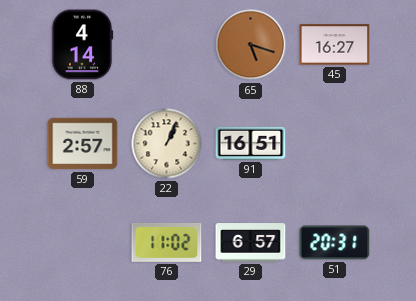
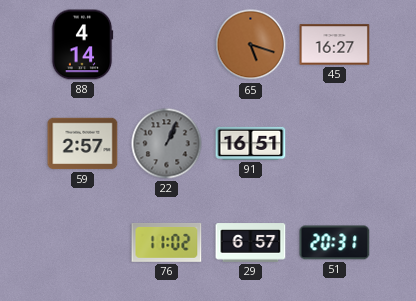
22 dial: cream -> grey (167, 144)
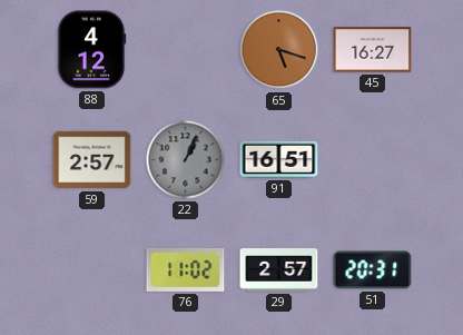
88: 4:14 -> 4:12 (91, 50)
29: 6:57 -> 2:57 (279, 270)
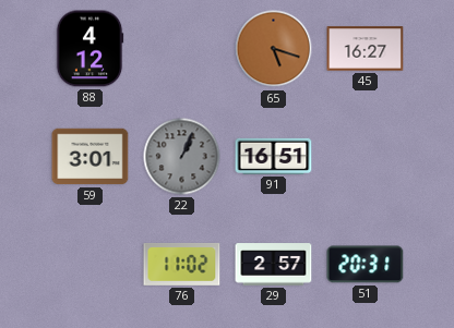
59: 2:57 -> 3:01 (91, 157)
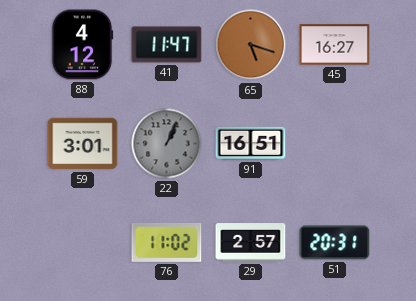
41: none -> 11:47 (167, 45)
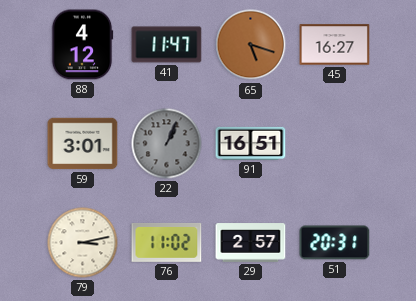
79: none -> 3:13 (83, 243)
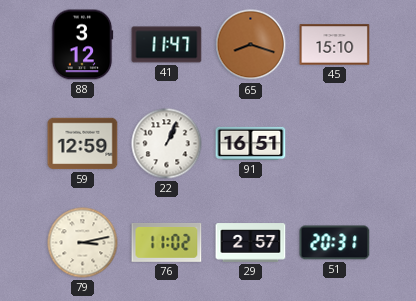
88: 4:12 -> 3:12 (82, 45)
65: 5:18 -> 8:18 (251, 45)
45: 16:27 -> 15:10 (335, 45)
59: 3:01 -> 12:59 (83, 144)
22 dial: grey -> white (167, 144)
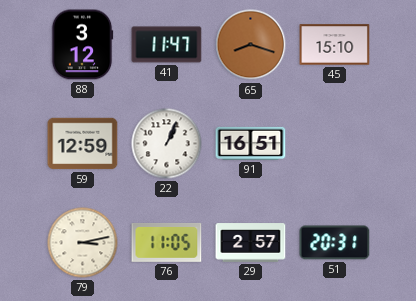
76: 11:02 -> 11:05 (167, 242)
